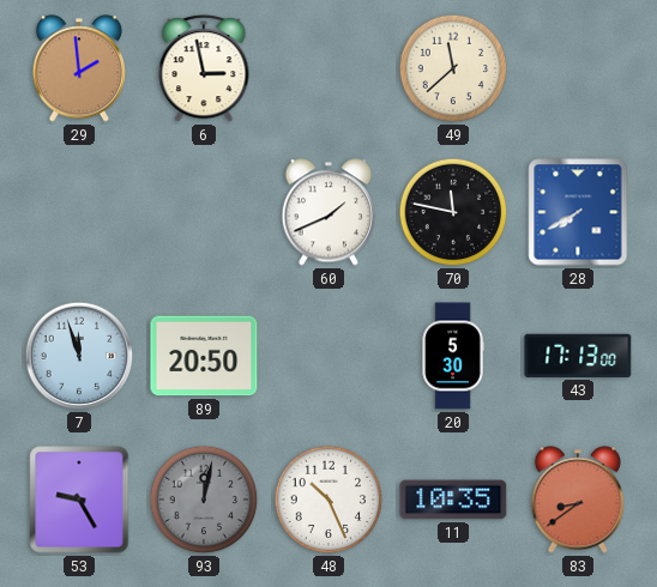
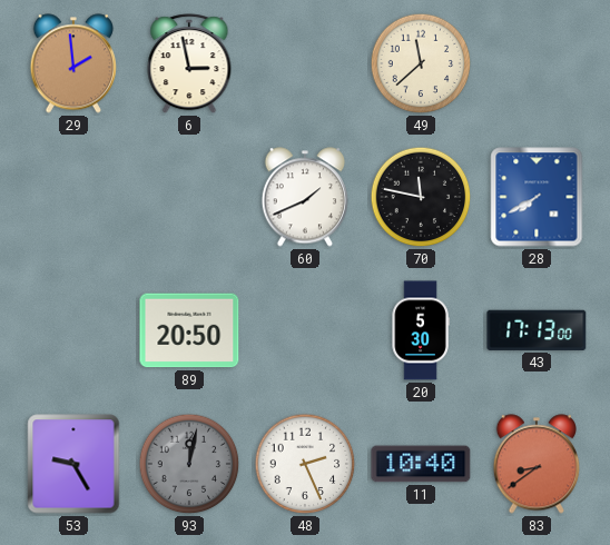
7: 11:57 -> none (79, 356)
48: 10:26 -> 2:26 (305, 464)
11: 10:35 -> 10:40 (421, 464)
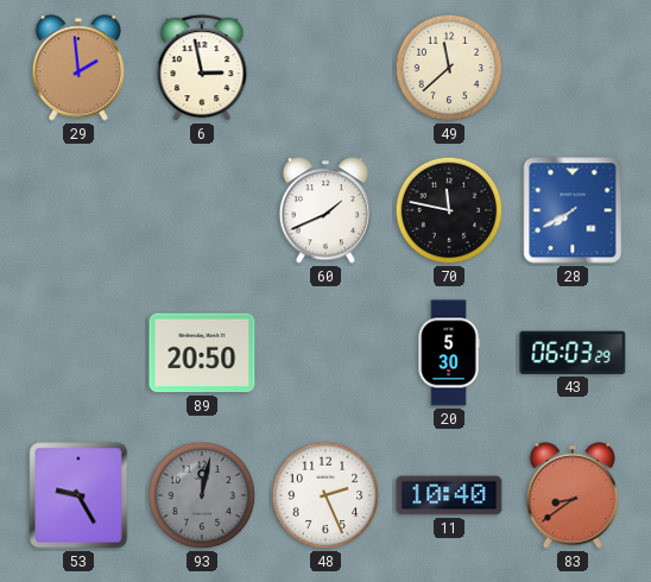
43: 17:13 -> 06:03 (573, 353)
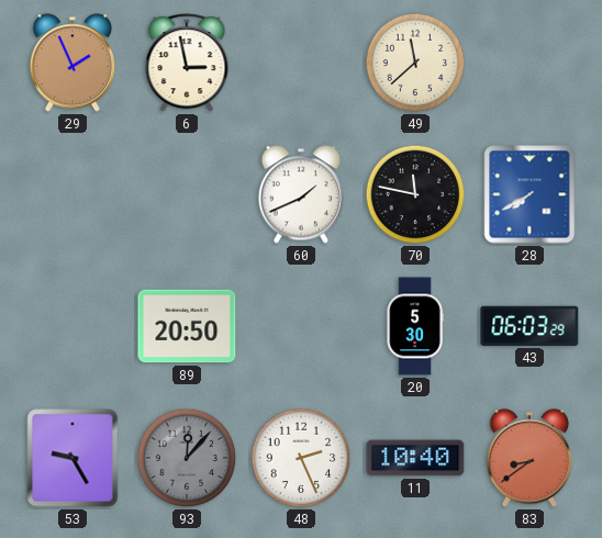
29: 1:59 -> 1:56 (71, 63)
93: 12:02 -> 12:07 (187, 458)
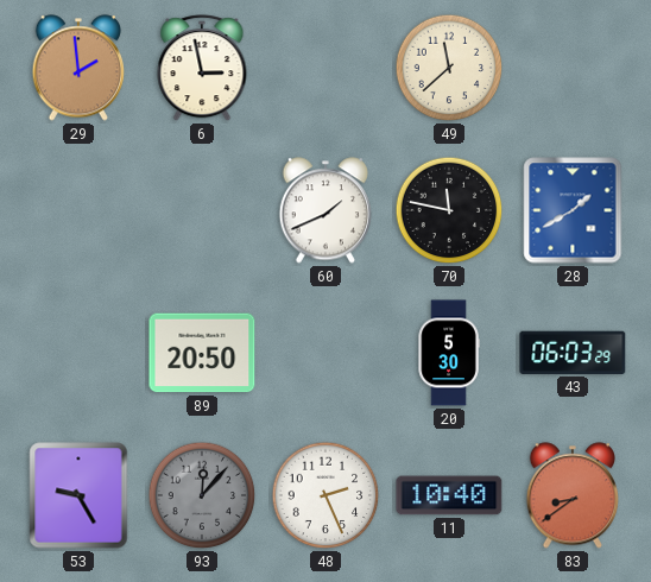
29: 1:56 -> 1:59 (77, 68)
28: 7:40 -> 1:40 (573, 210)
